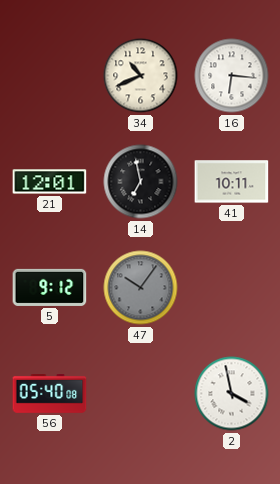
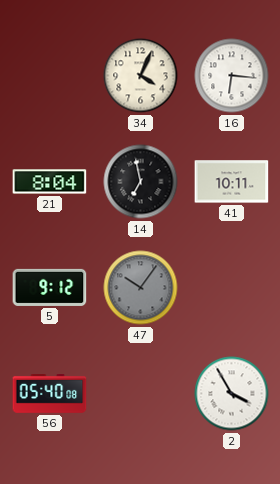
34: 10:41 -> 4:04 (141, 76)
21: 12:01 -> 8:04 (50, 182)
2: 3:58 -> 3:55 (232, 394)
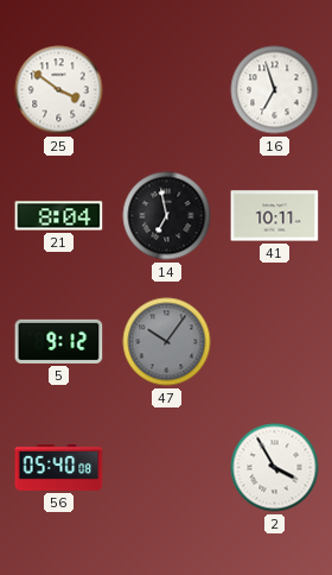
25: none -> 3:51 (59, 90)
34: 4:04 -> none (141, 76)
16: 6:16 -> 6:57 (275, 90)
